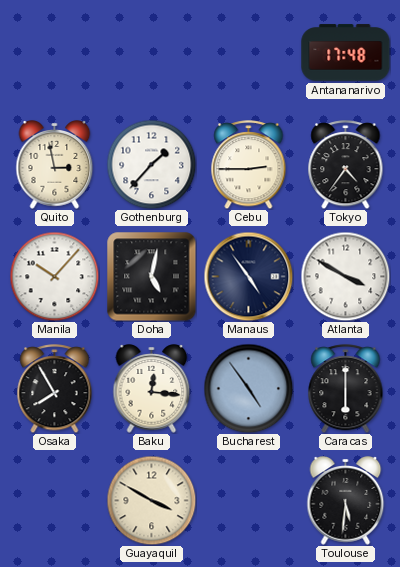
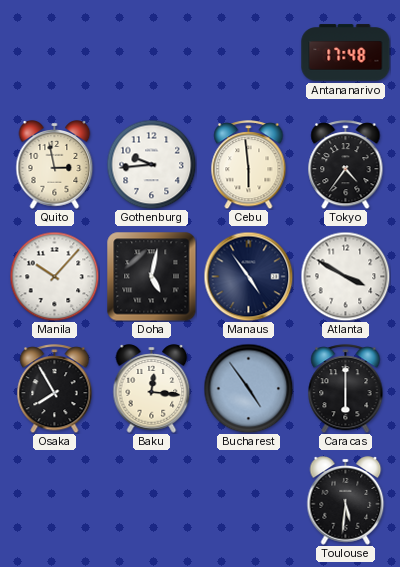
Gothenburg: 1:37 -> 9:44 (151, 164)
Cebu: 2:45 -> 5:59 (249, 165)
Guayaquil: 3:50 -> none (151, 500)
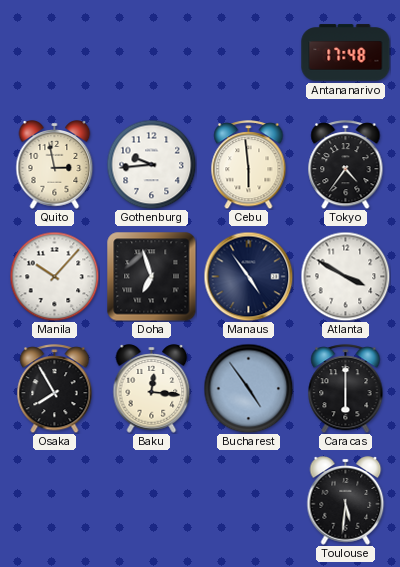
Doha: 5:02 -> 6:57 (152, 277)
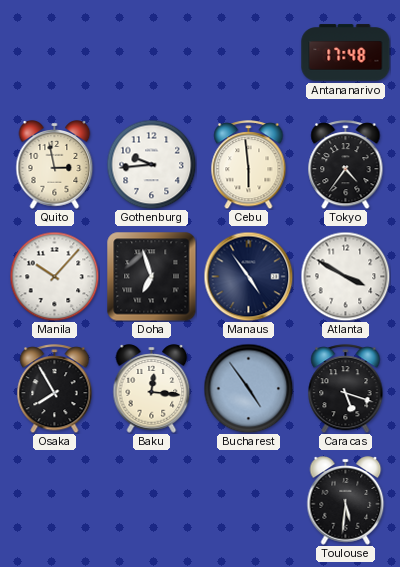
Caracas: 6:00 -> 5:18 (346, 389)
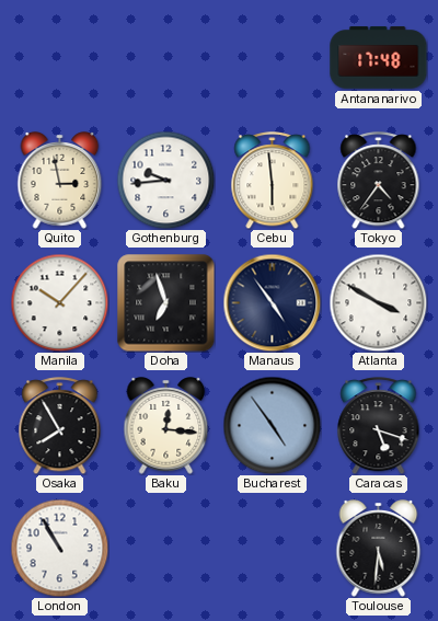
London: none -> 10:55 (59, 548)
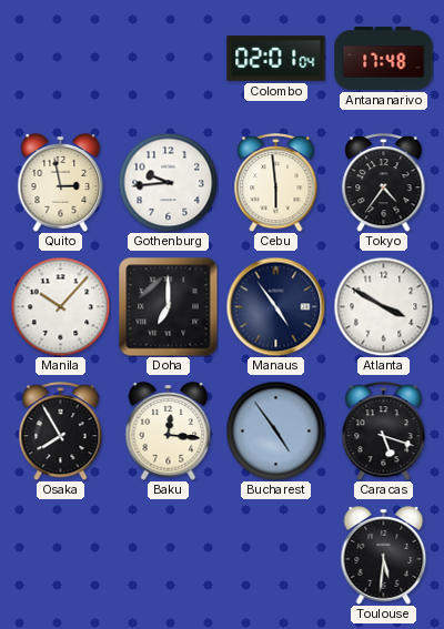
Colombo: none -> 02:01 (276, 59)
Doha: 6:57 -> 7:00 (169, 307)
London: 10:55 -> none (59, 548)
